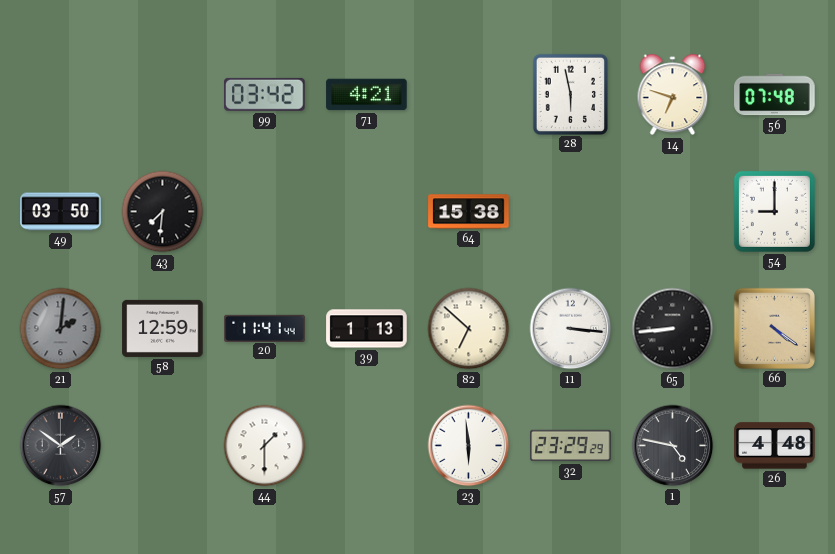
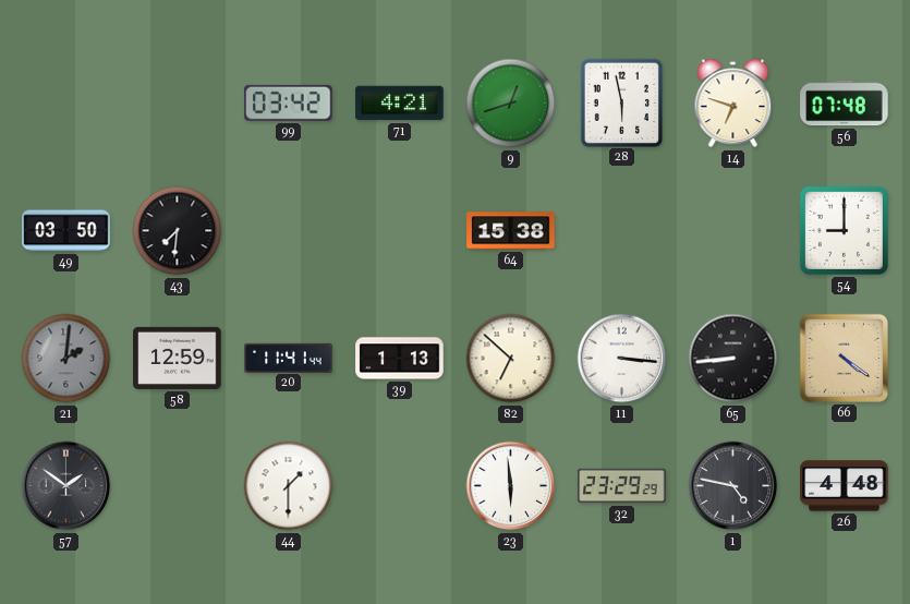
9: none -> 12:42 (511, 104)
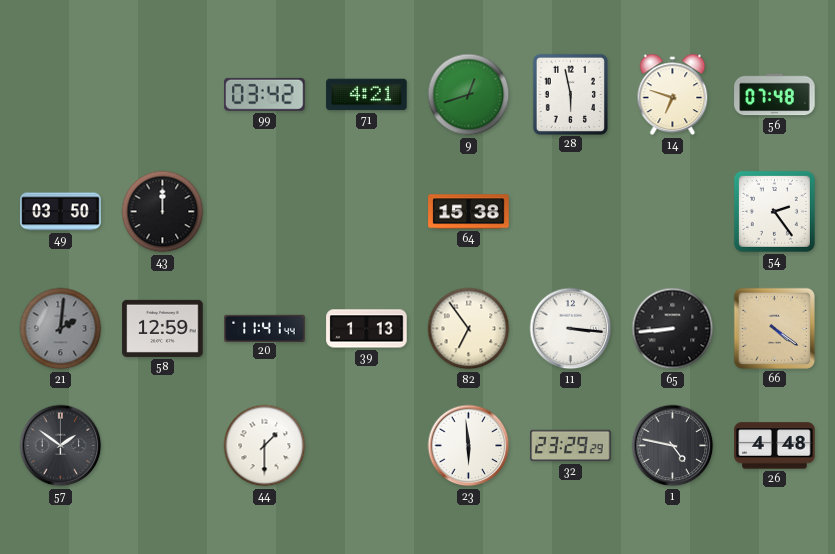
43: 7:31 -> 12:00 (163, 212)
54: 9:00 -> 2:24 (774, 211)
82: 6:52 -> 6:54 (469, 329)
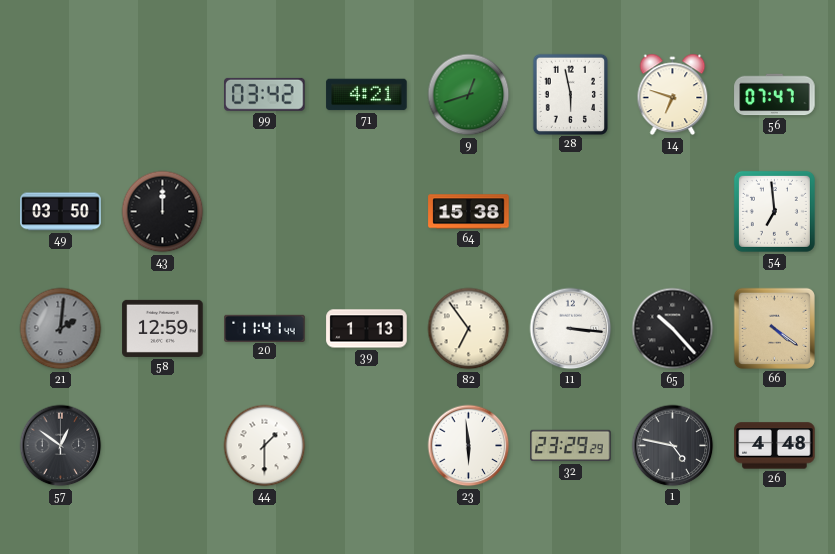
56: 07:48 -> 07:47 (775, 95)
54: 2:24 -> 6:59 (774, 211)
65: 8:44 -> 10:23 (673, 329)
57: 1:51 -> 12:51 (61, 446)
